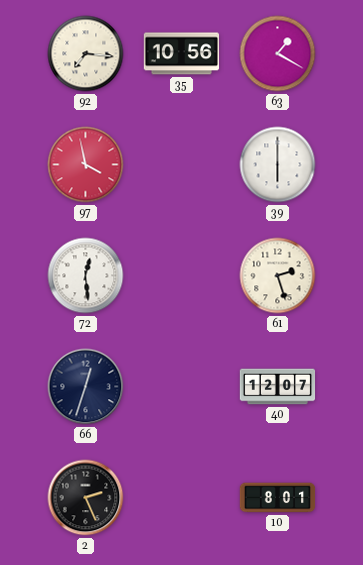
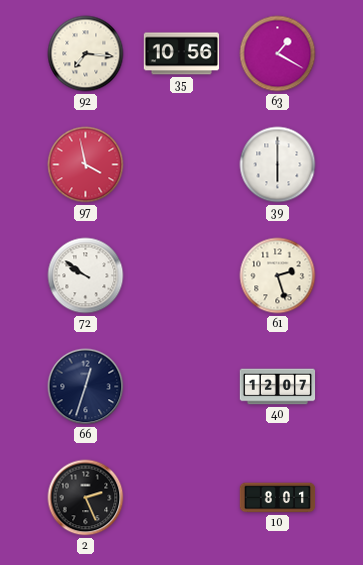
72: 12:29 -> 9:51 (86, 276)
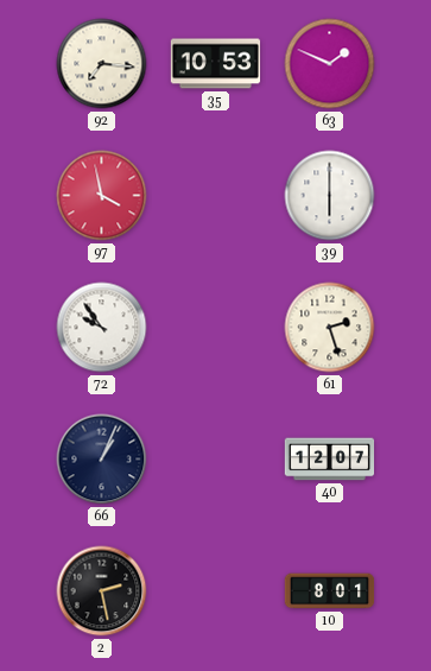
35: 10:56 -> 10:53 (216, 64)
63: 1:20 -> 1:49 (330, 64)
72: 9:51 -> 9:54 (102, 328)
66: 12:33 -> 1:04 (102, 460)
2: 2:26 -> 2:28 (102, 591)
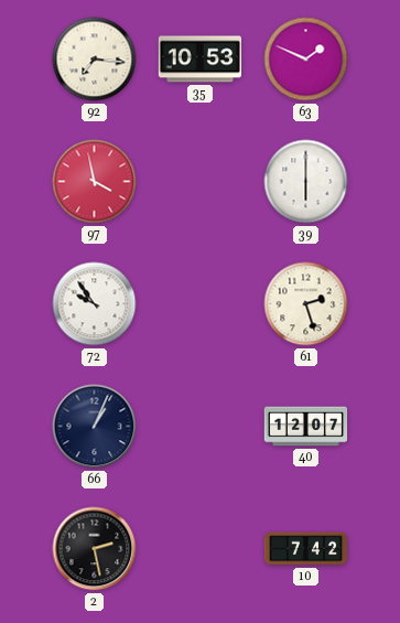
10: 8:01 -> 7:42 (306, 549)
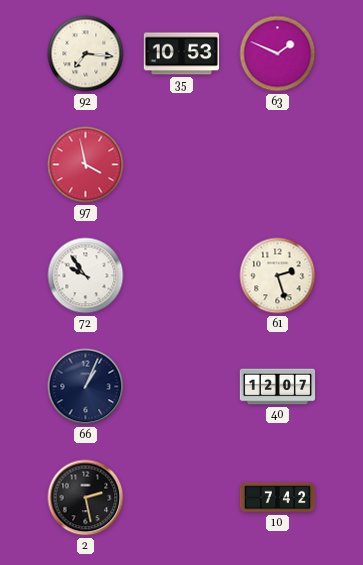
39: 6:00 -> none (306, 182)
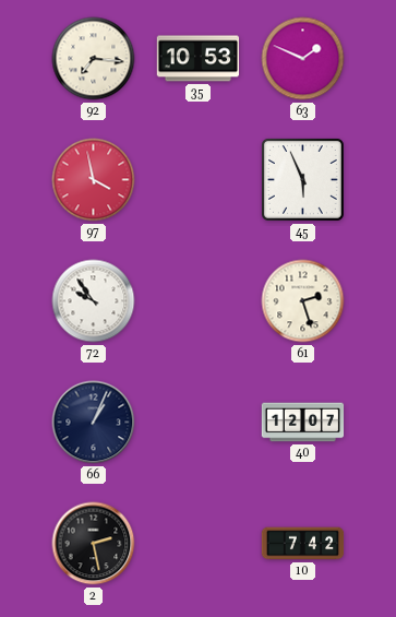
45: none -> 5:56 (302, 179)
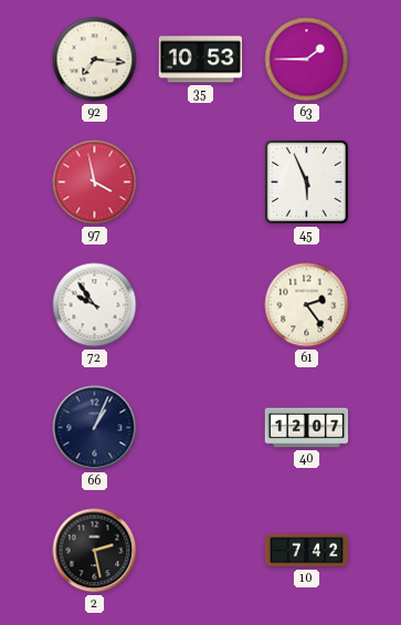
63: 1:49 -> 1:45 (307, 60)
61: 2:27 -> 2:24 (307, 305)
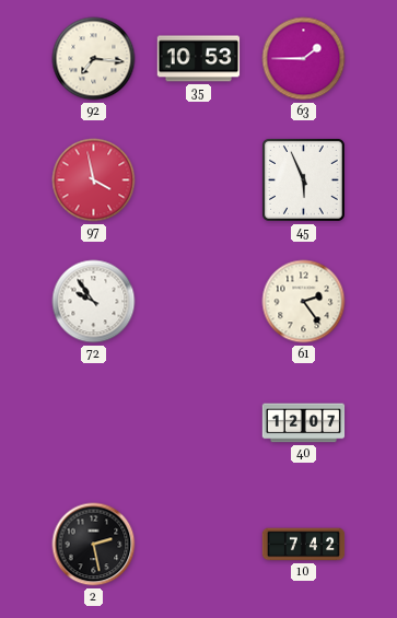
66: 1:04 -> none (95, 428)
